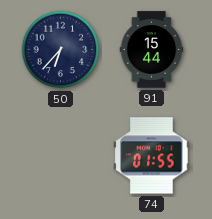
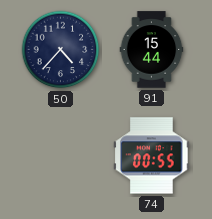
50: 6:37 -> 4:37 (61, 50)
74: 01:55 -> 00:55 (152, 156)
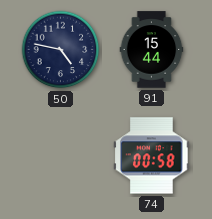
50: 4:37 -> 4:47 (61, 50)
74: 00:55 -> 00:58 (152, 156)
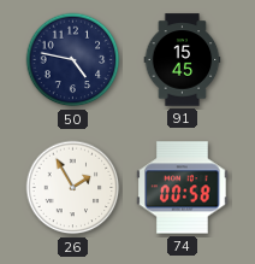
91: 15:44 -> 15:45 (183, 60)
26: none -> 1:55 (73, 188)
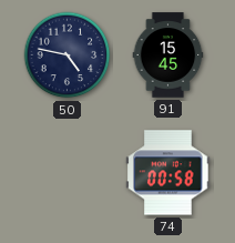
26: 1:55 -> none (73, 188)
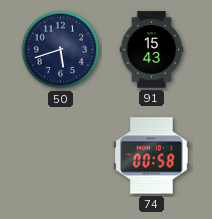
50: 4:47 -> 5:42 (61, 50)
91: 15:45 -> 15:43 (152, 50)
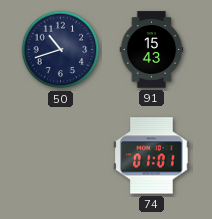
50: 5:42 -> 10:42 (61, 50)
74: 00:58 -> 01:01 (152, 156)
